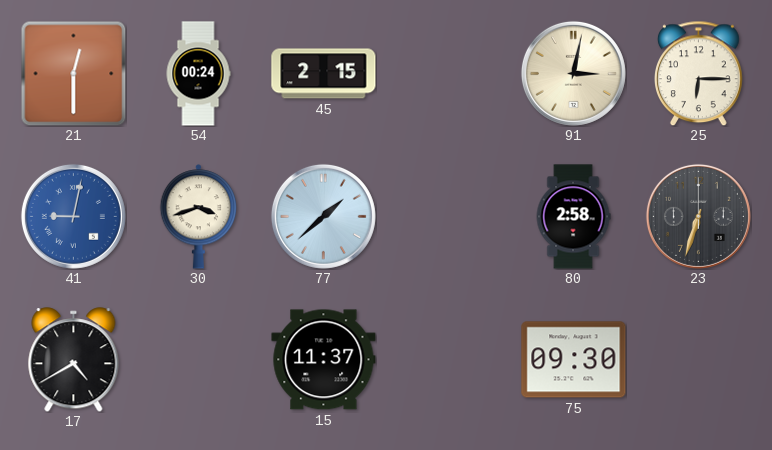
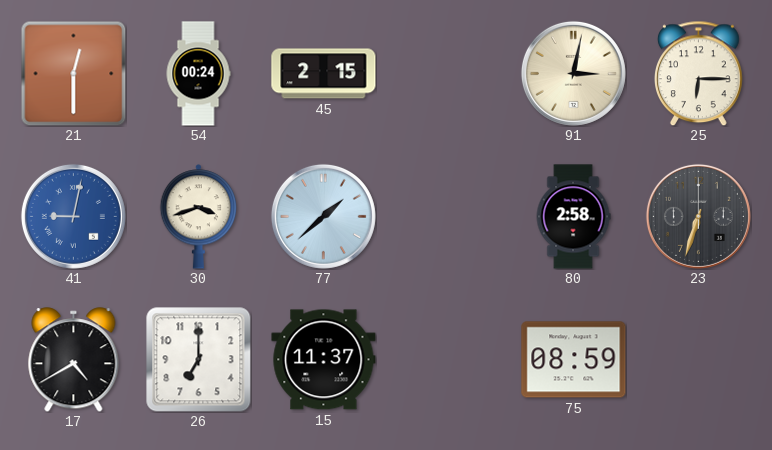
26: none -> 7:00 (198, 359)
75: 09:30 -> 08:59 (574, 360)
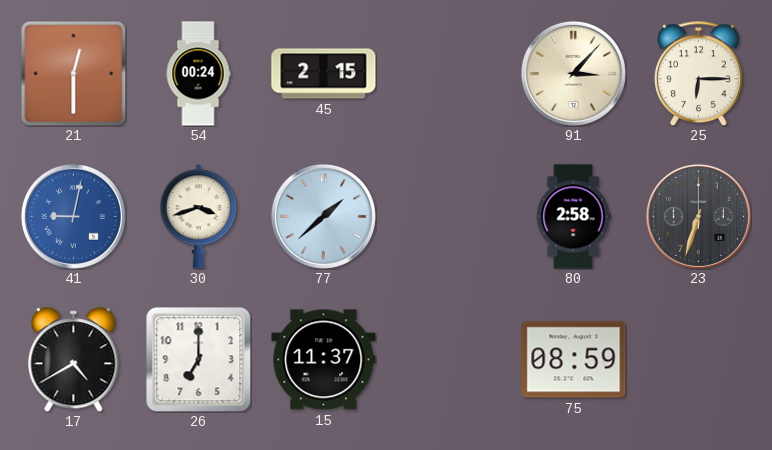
91: 3:02 -> 3:07 (573, 73)
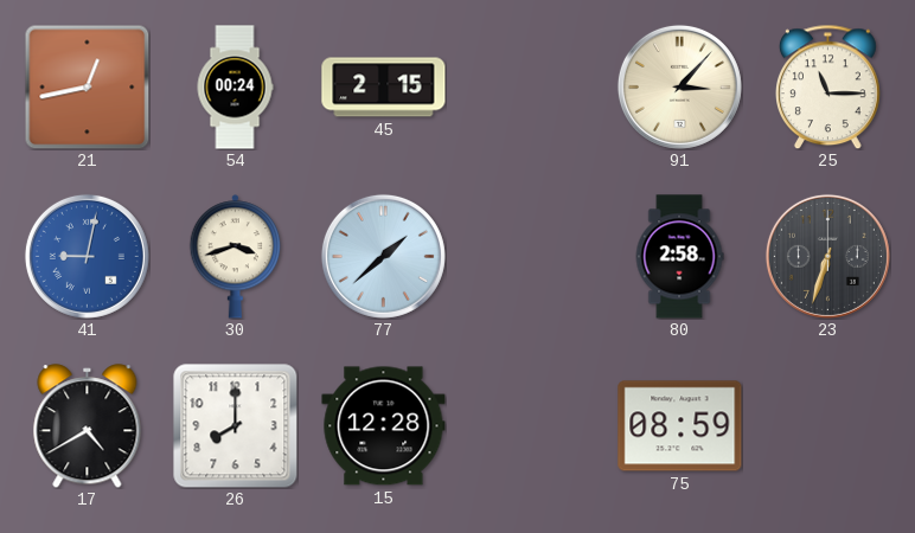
21: 12:30 -> 12:43 (87, 86)
25: 6:15 -> 11:15 (828, 86)
26: 7:00 -> 8:00 (235, 425)
15: 11:37 -> 12:28 (384, 426)
